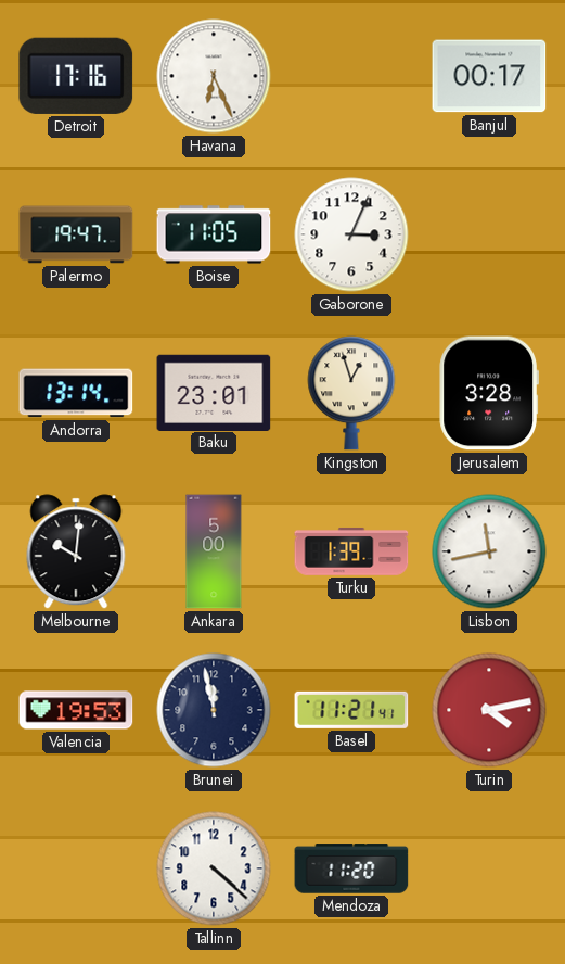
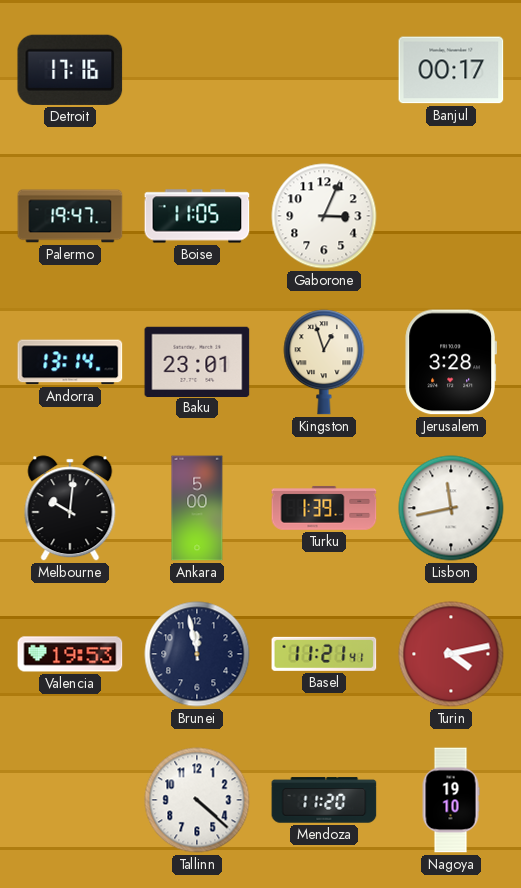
Havana: 6:26 -> none (214, 76)
Nagoya: none -> 19:10 (451, 800)
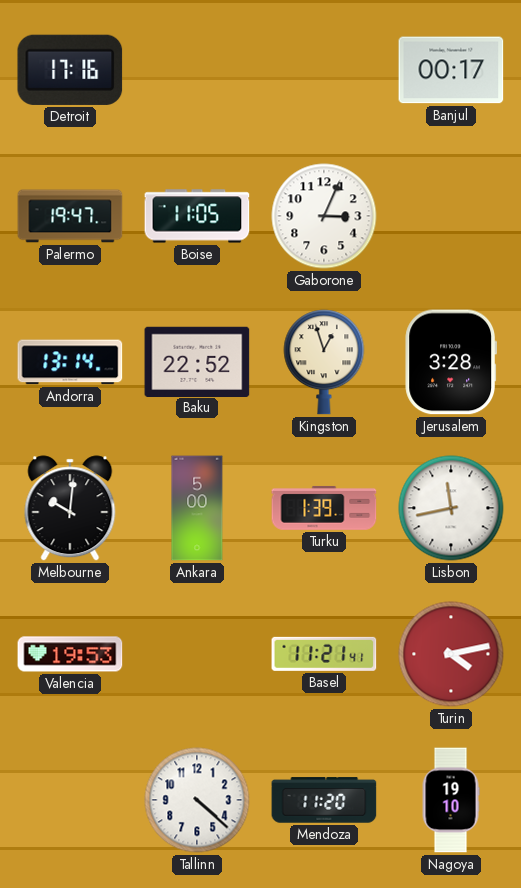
Baku: 23:01 -> 22:52 (197, 361)
Brunei: 11:58 -> none (197, 654)
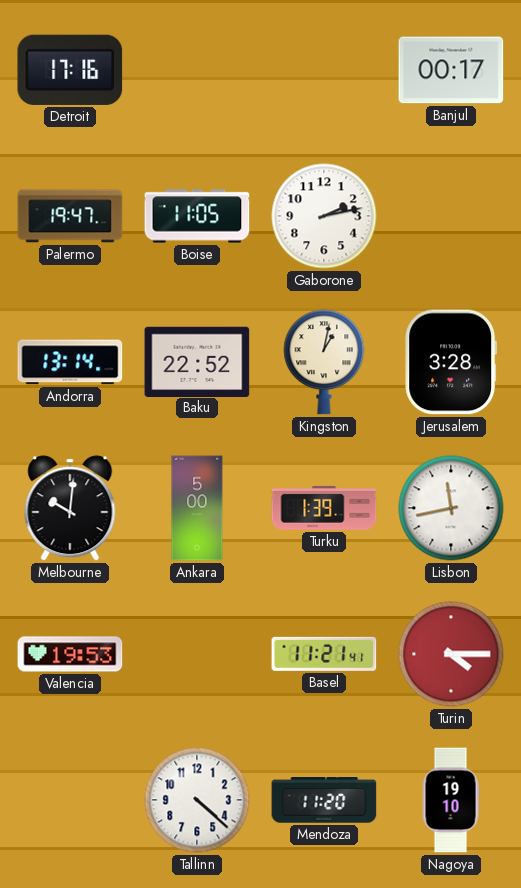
Gaborone: 3:04 -> 2:13 (324, 216)
Kingston: 12:57 -> 1:02 (324, 362)
Turin: 4:13 -> 4:15 (451, 654)
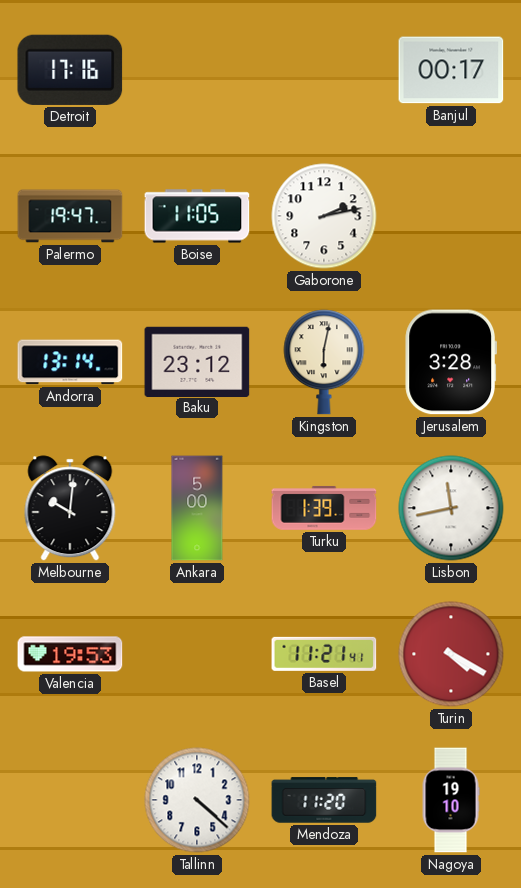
Baku: 22:52 -> 23:12 (197, 361)
Kingston: 1:02 -> 6:02 (324, 362)
Turin: 4:15 -> 4:20 (451, 654)
